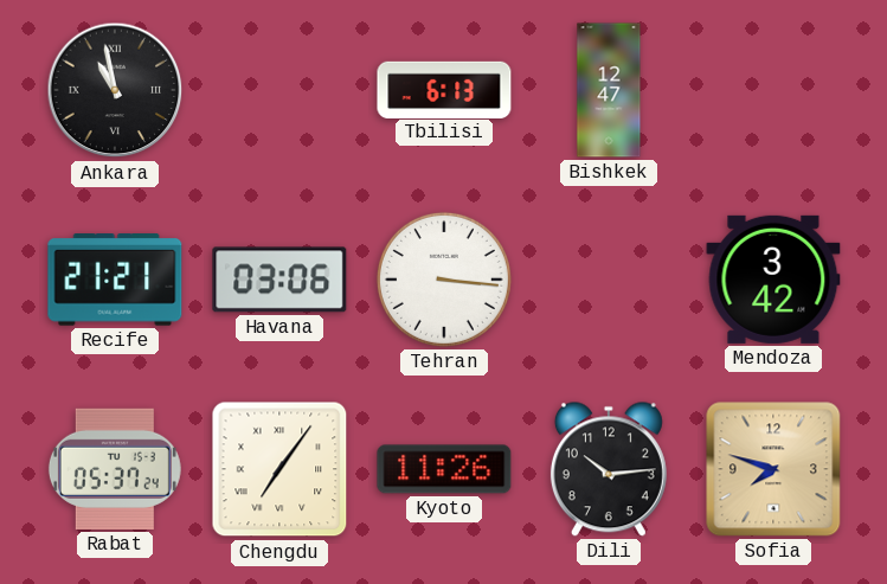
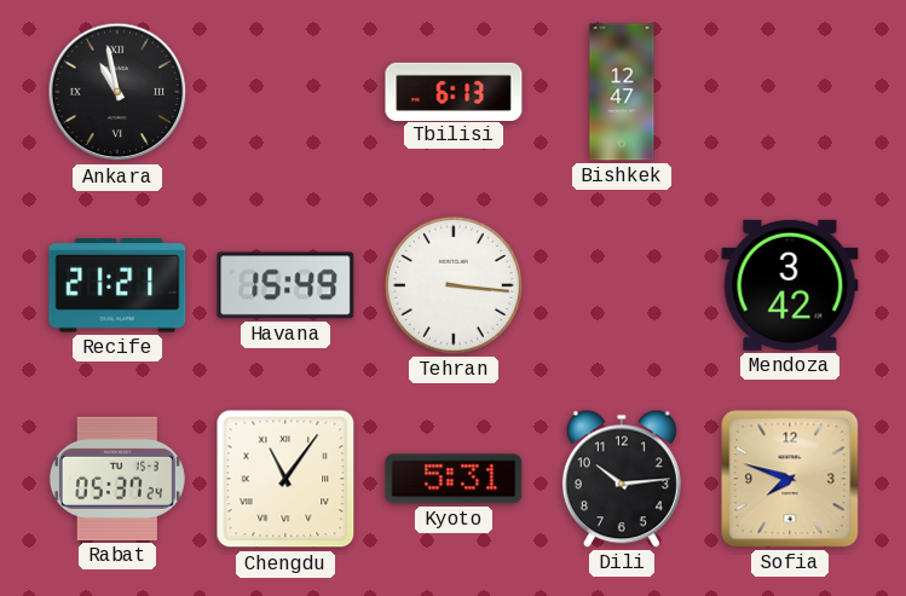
Havana: 03:06 -> 15:49 (285, 285)
Chengdu: 7:06 -> 11:06 (285, 479)
Kyoto: 11:26 -> 5:31 (454, 479)
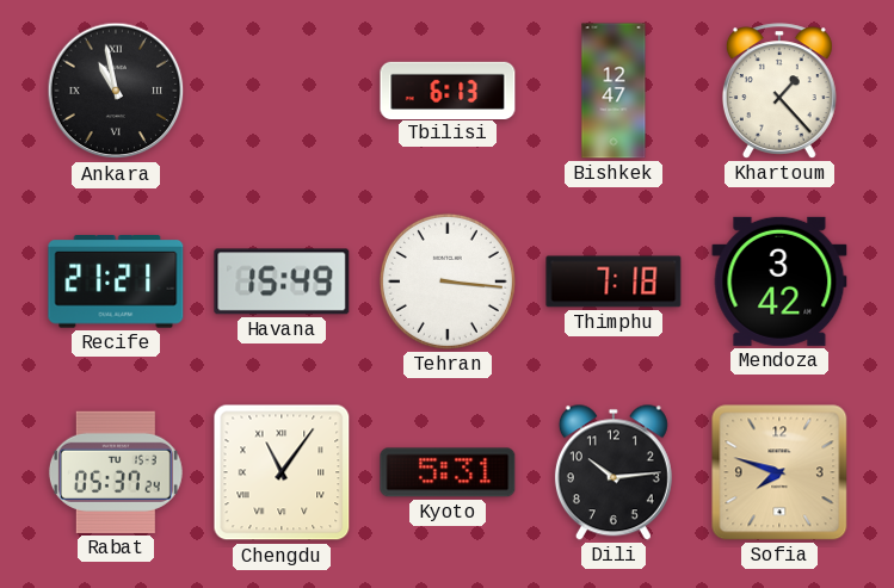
Khartoum: none -> 1:23 (779, 91)
Thimphu: none -> 7:18 (614, 281)
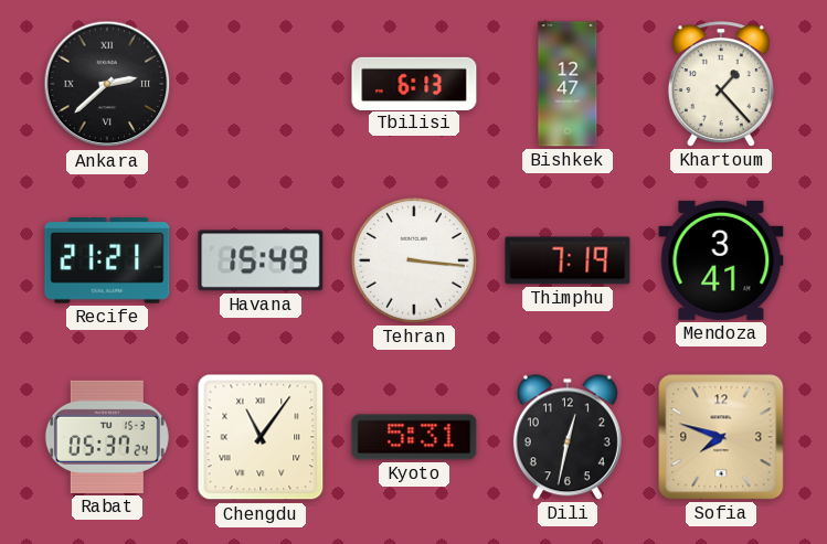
Ankara: 10:58 -> 2:38 (107, 84)
Thimphu: 7:18 -> 7:19 (568, 260)
Mendoza: 3:42 -> 3:41 (721, 260)
Dili: 10:14 -> 12:32 (568, 437)
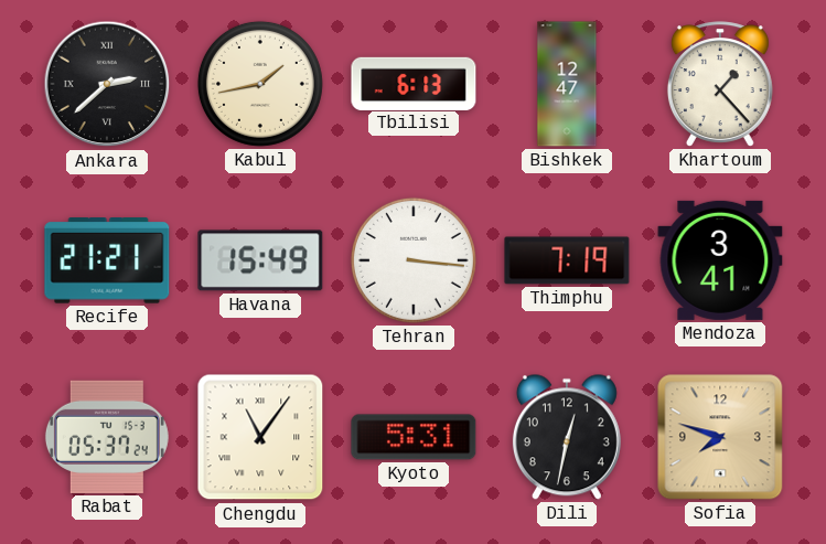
Kabul: none -> 1:43 (260, 84)
